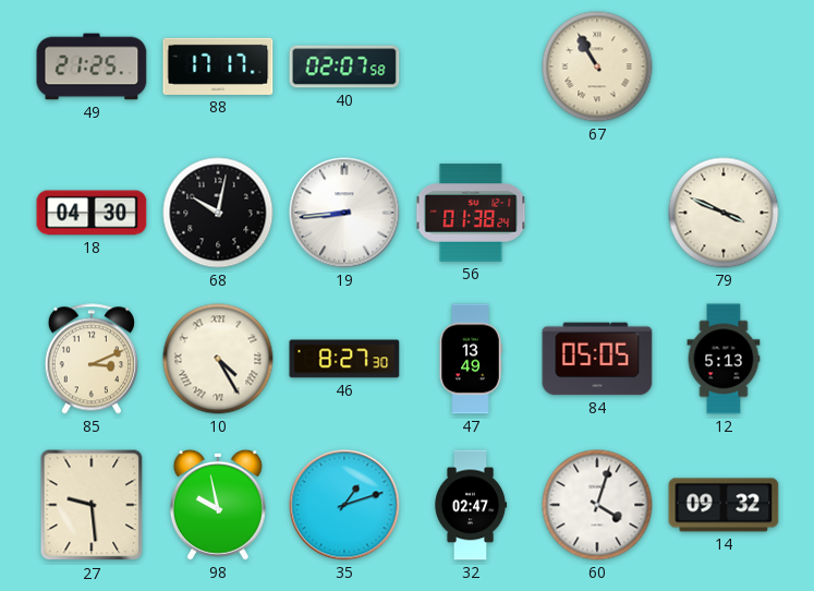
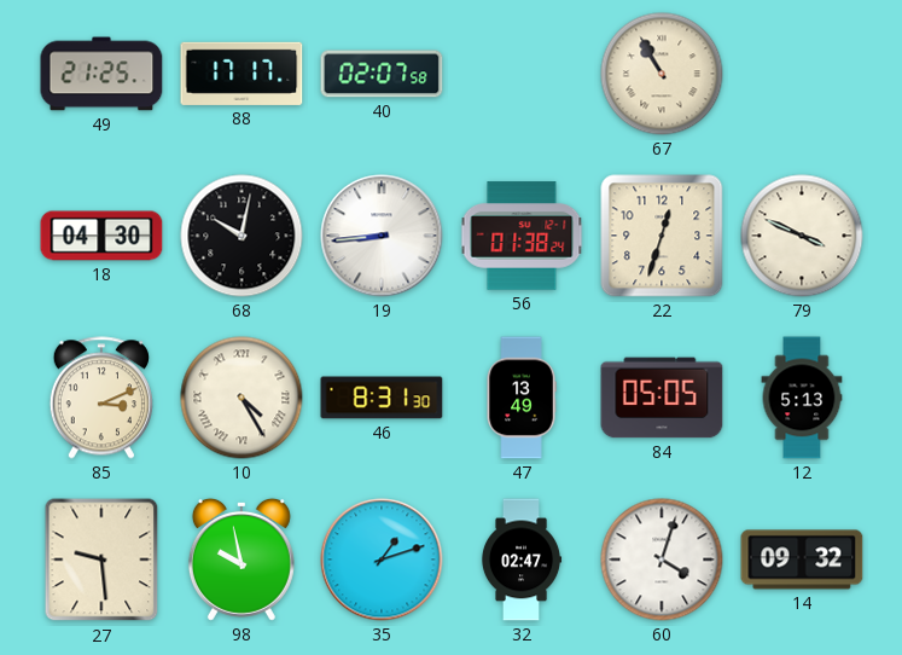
22: none -> 12:33 (662, 236)
46: 8:27 -> 8:31 (382, 398)
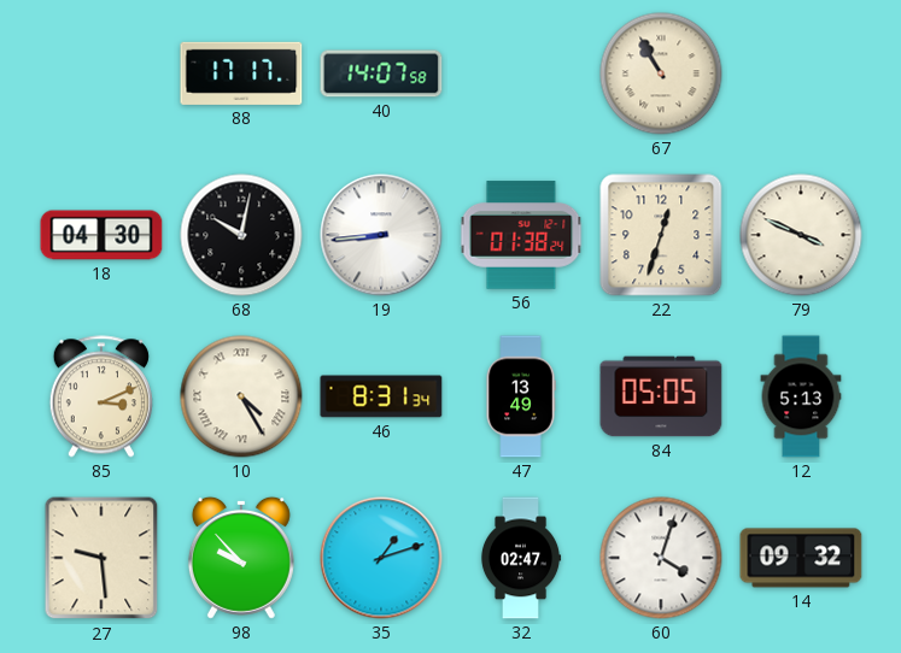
49: 21:25 -> none (101, 74)
40: 02:07 -> 14:07 (381, 73)
46: 8:31:30 -> 8:31:34 (381, 396)
98: 9:58 -> 9:53 (241, 558)
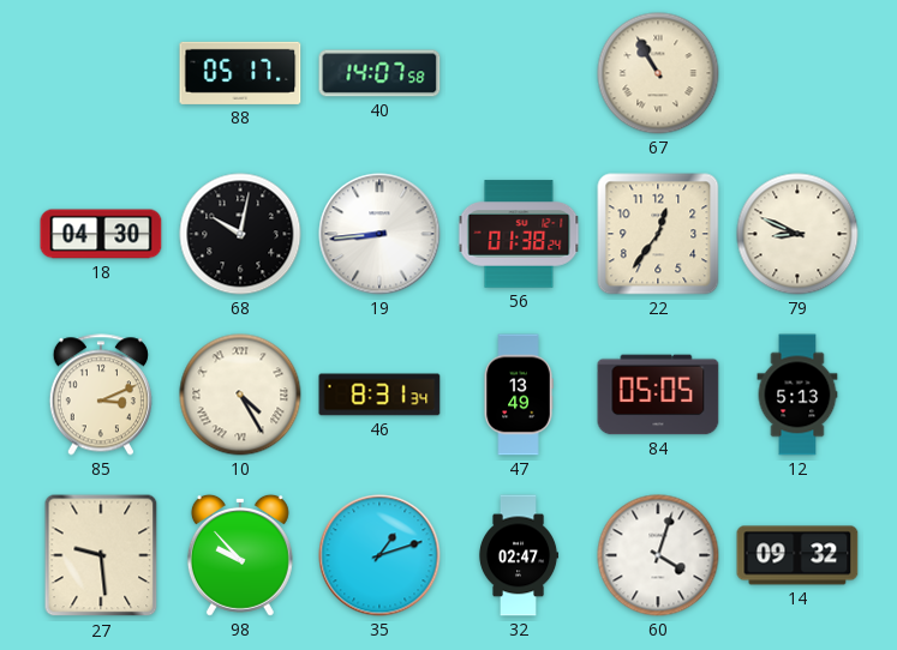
88: 17:17 -> 05:17 (240, 73)
22: 12:33 -> 12:36 (658, 234)
79: 3:49 -> 8:49 (797, 234)
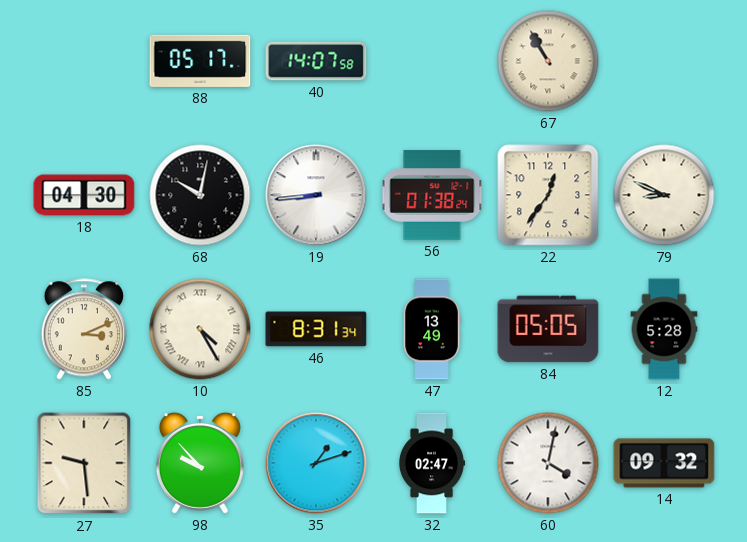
12: 5:13 -> 5:28 (664, 329)
60: 4:03 -> 4:02 (548, 463)
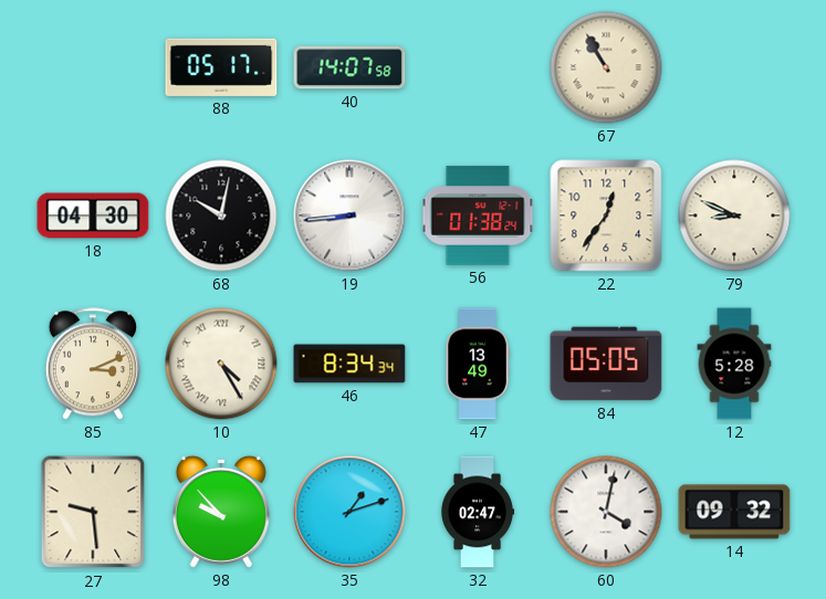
46: 8:31 -> 8:34 (349, 364)
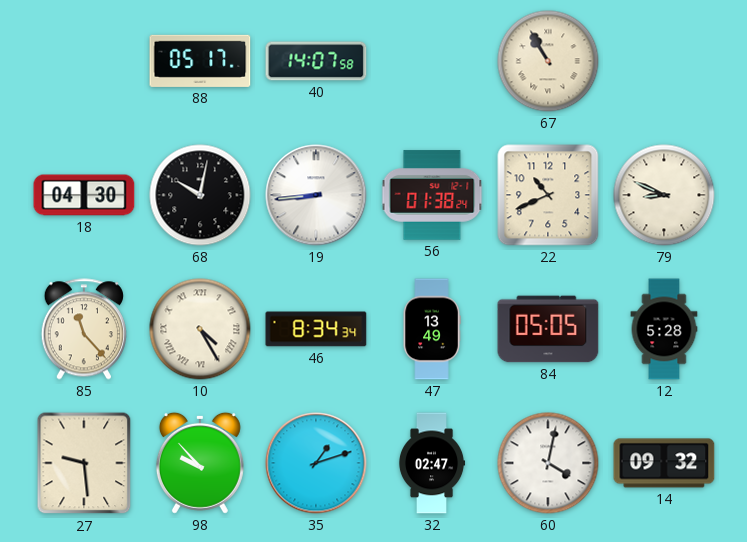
22: 12:36 -> 10:41 (548, 195)
85: 3:11 -> 11:23 (84, 329)
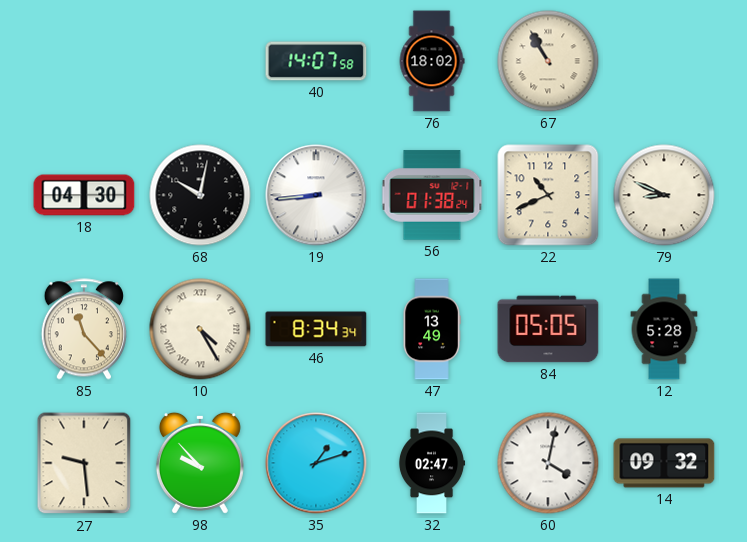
88: 05:17 -> none (200, 61)
76: none -> 18:02 (432, 61)
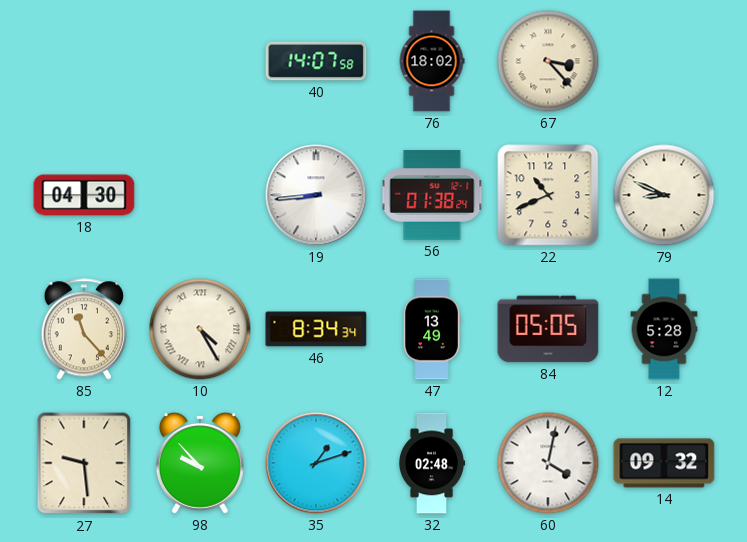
67: 10:55 -> 3:23 (548, 61)
68: 10:02 -> none (200, 195)
32: 02:47 -> 02:48 (432, 463)
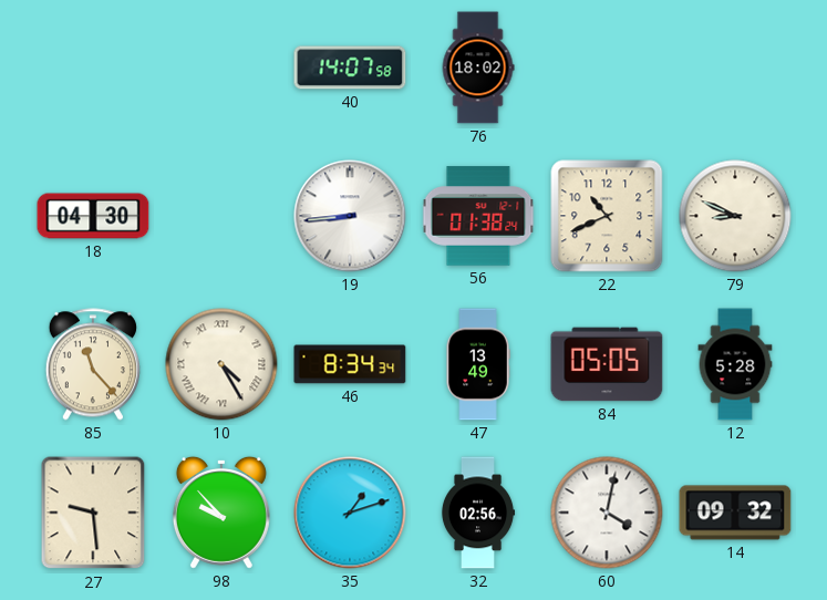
67: 3:23 -> none (548, 61)
32: 02:48 -> 02:56 (478, 513)
